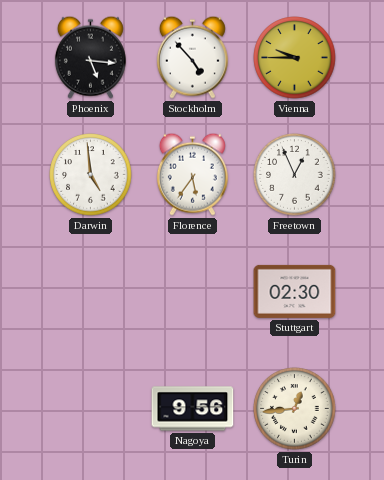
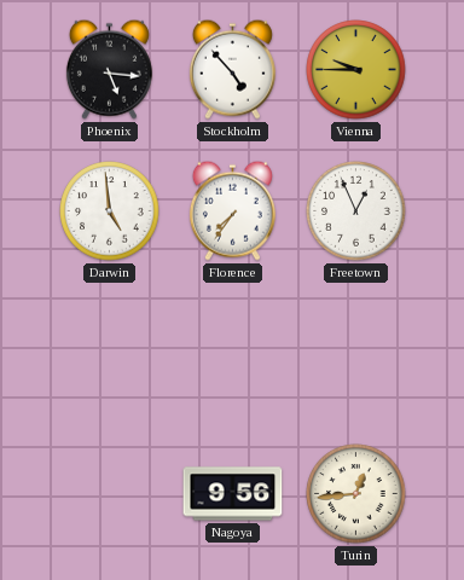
Florence: 5:36 -> 7:36 (232, 210)
Stuttgart: 02:30 -> none (295, 291)
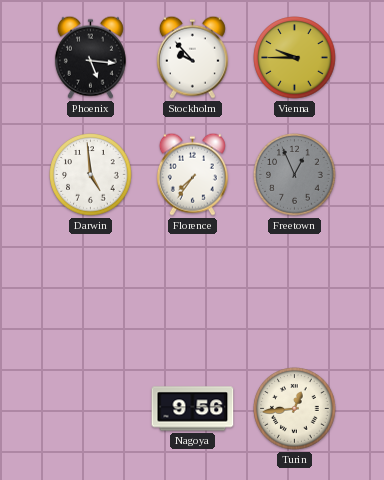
Stockholm: 4:53 -> 9:53 (192, 57)
Freetown dial: white -> grey (295, 175)
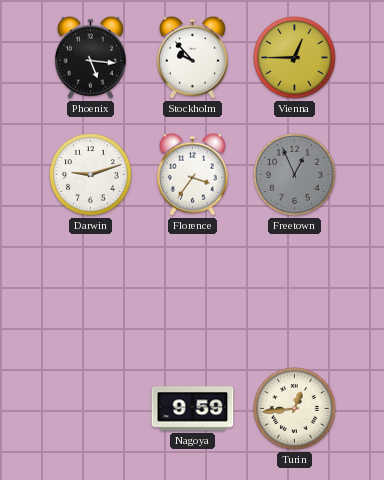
Vienna: 9:45 -> 12:45 (295, 58)
Darwin: 4:59 -> 9:12 (91, 175)
Florence: 7:36 -> 3:36 (192, 174)
Nagoya: 9:56 -> 9:59 (193, 409)
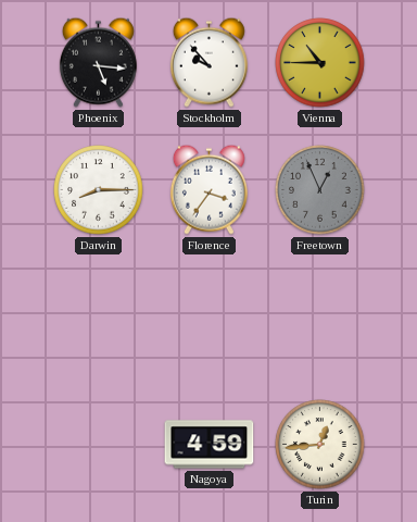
Vienna: 12:45 -> 10:45 (320, 63)
Darwin: 9:12 -> 8:15 (99, 190)
Nagoya: 9:59 -> 4:59 (210, 445)
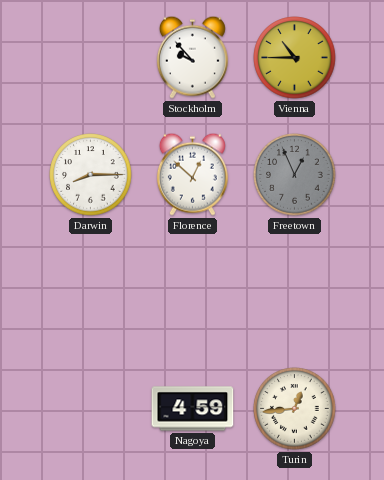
Phoenix: 5:16 -> none (98, 62)
Florence: 3:36 -> 12:52 (192, 174)
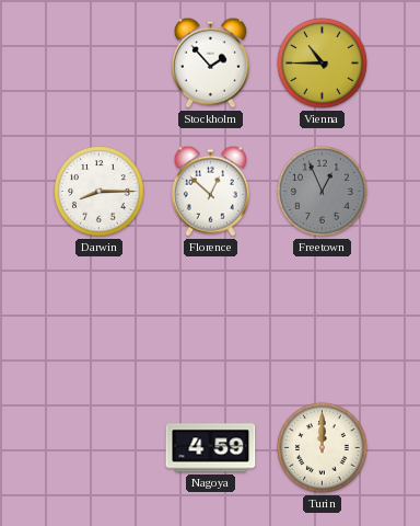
Stockholm: 9:53 -> 1:53 (210, 62)
Turin: 12:44 -> 12:00 (323, 448)
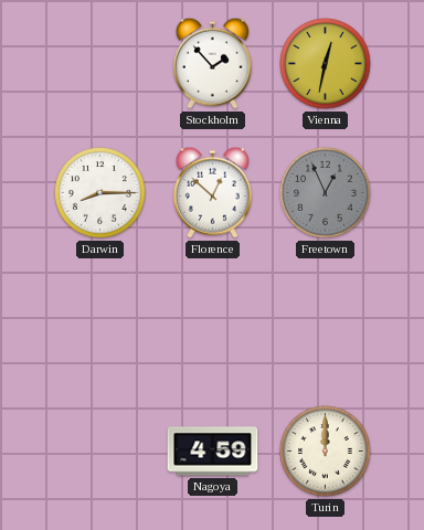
Vienna: 10:45 -> 12:32 (326, 64)
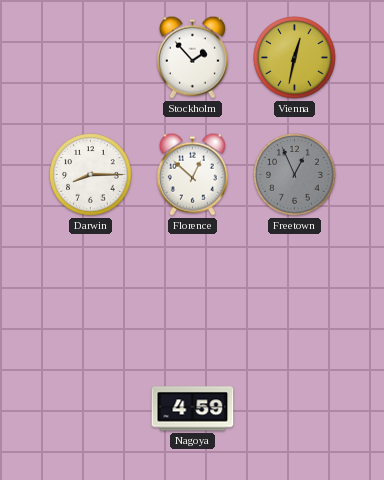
Turin: 12:00 -> none (326, 452)
